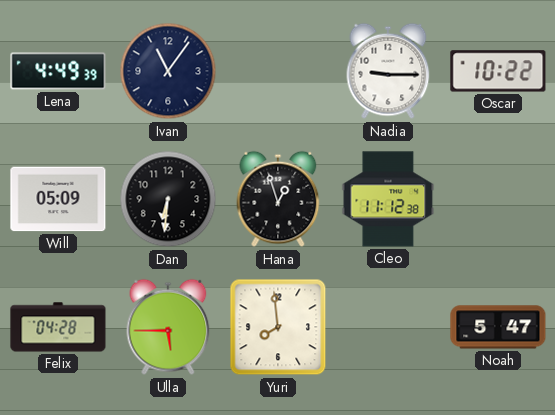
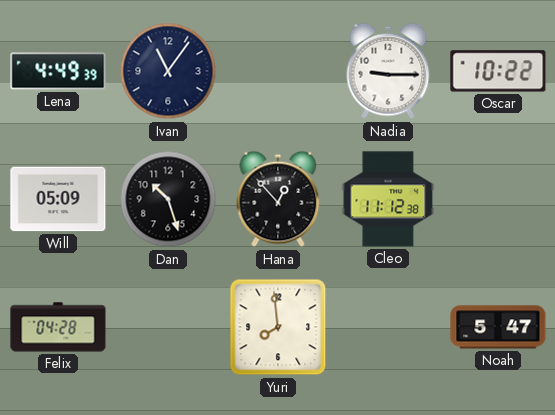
Dan: 6:31 -> 10:27 (168, 199)
Hana: 12:57 -> 12:53 (278, 199)
Ulla: 5:45 -> none (168, 327)
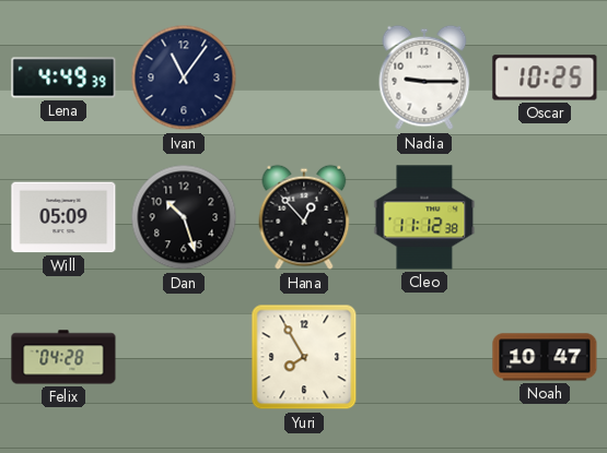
Oscar: 10:22 -> 10:25 (545, 78)
Yuri: 7:59 -> 7:55 (304, 357)
Noah: 5:47 -> 10:47 (545, 357)
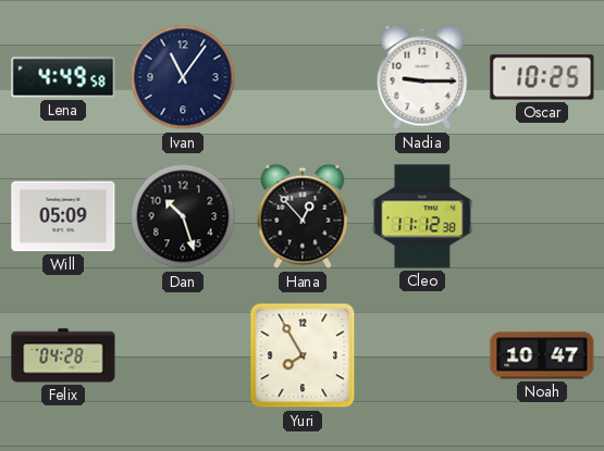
Lena: 4:49:39 -> 4:49:58 (63, 77)
